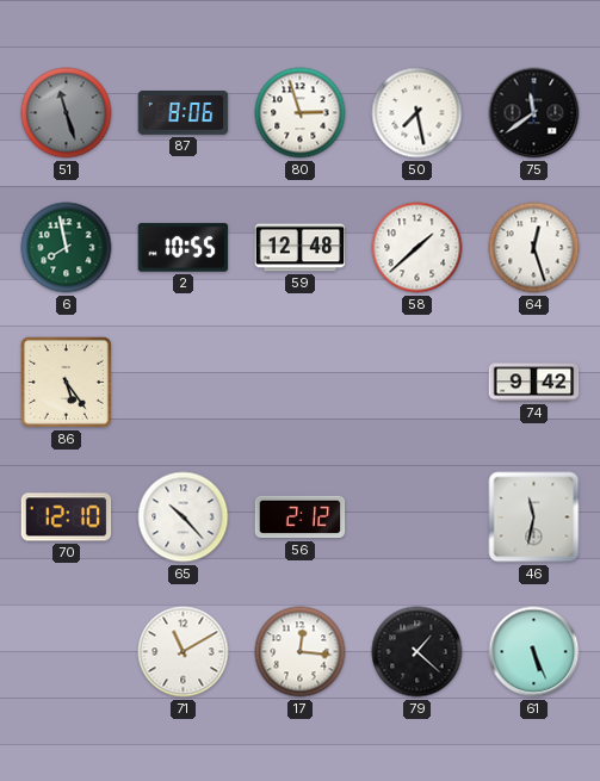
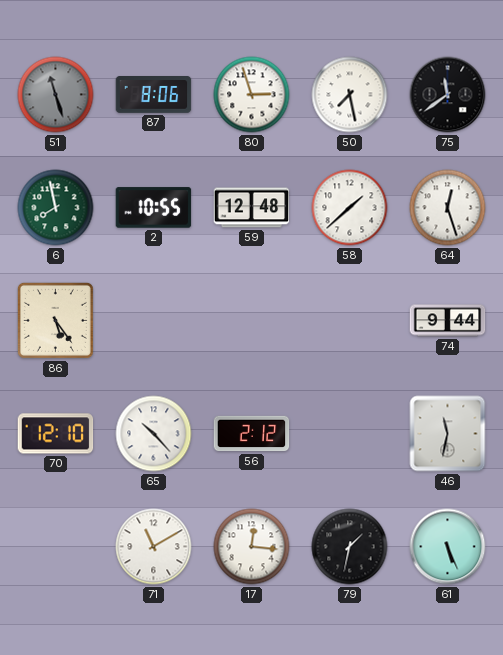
74: 9:42 -> 9:44 (448, 321)
79: 1:22 -> 1:32 (350, 547)
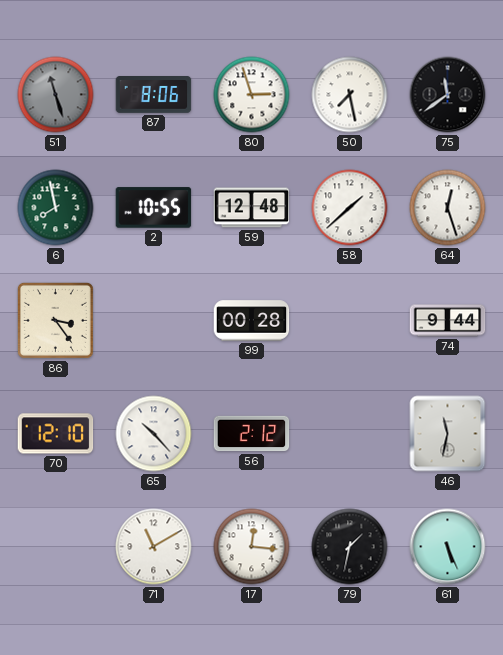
86: 5:24 -> 3:24 (55, 320)
99: none -> 00:28 (252, 321)
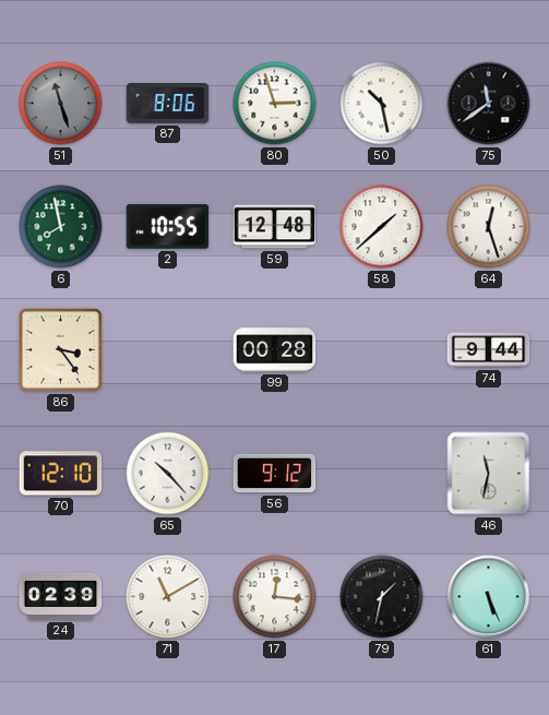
50: 7:28 -> 10:28 (382, 104)
56: 2:12 -> 9:12 (275, 474)
24: none -> 02:39 (61, 596)
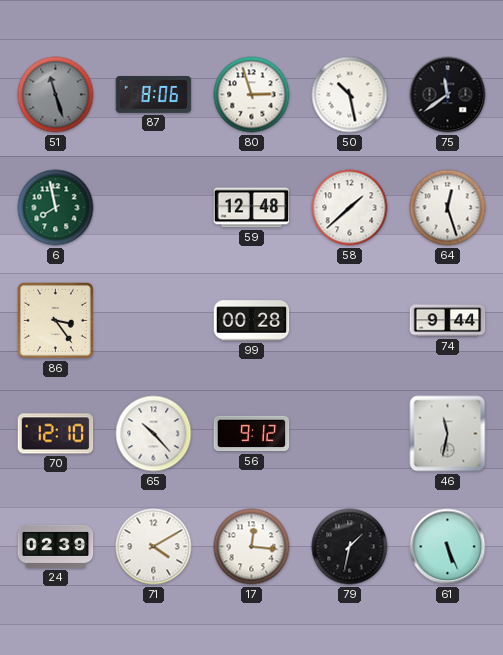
2: 10:55 -> none (168, 227)
71: 11:10 -> 4:10 (154, 547)
